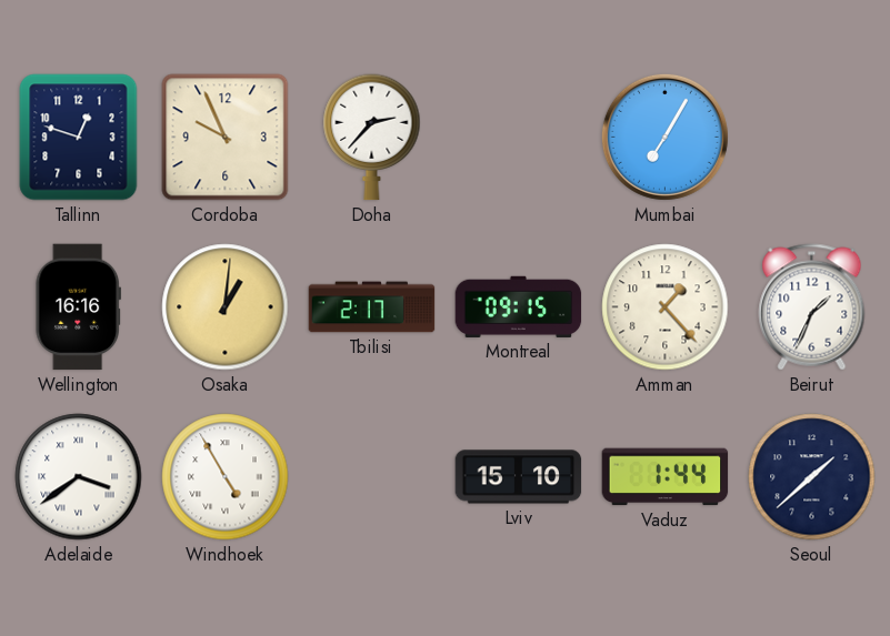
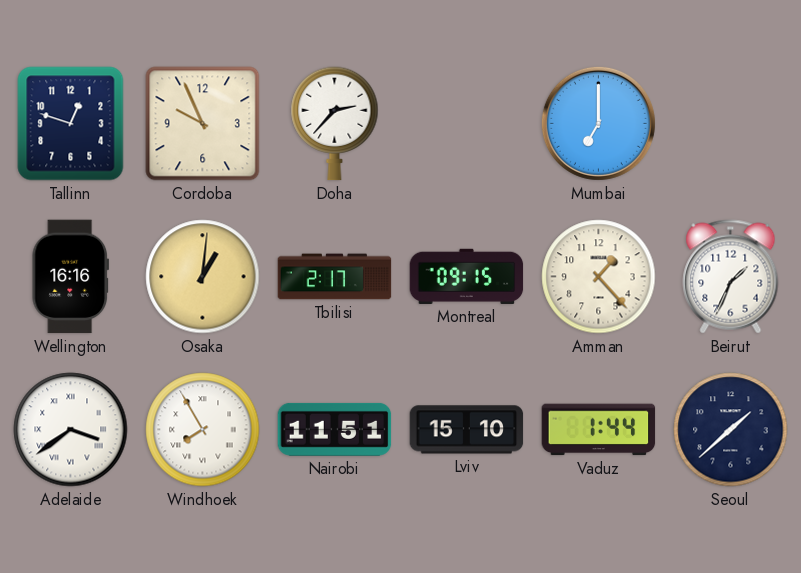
Mumbai: 7:05 -> 7:00 (598, 123)
Windhoek: 4:55 -> 7:55 (203, 430)
Nairobi: none -> 11:51 (335, 429)
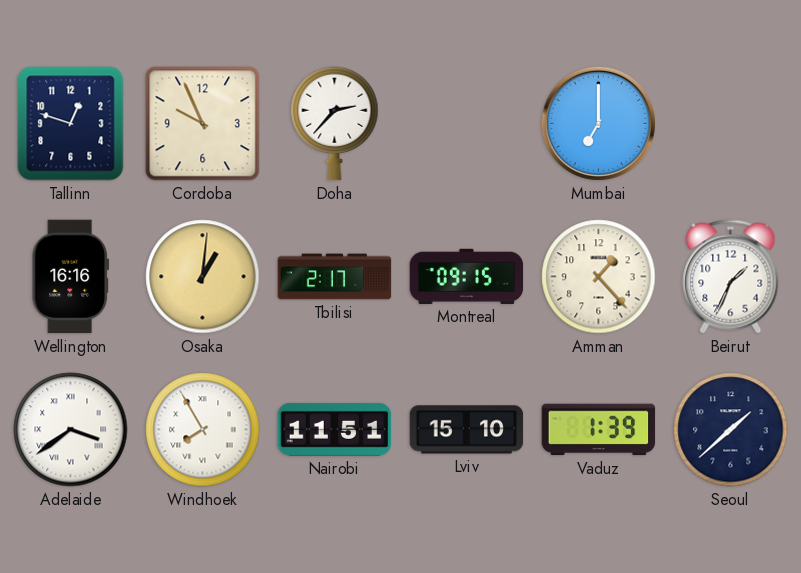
Vaduz: 1:44 -> 1:39 (599, 430)
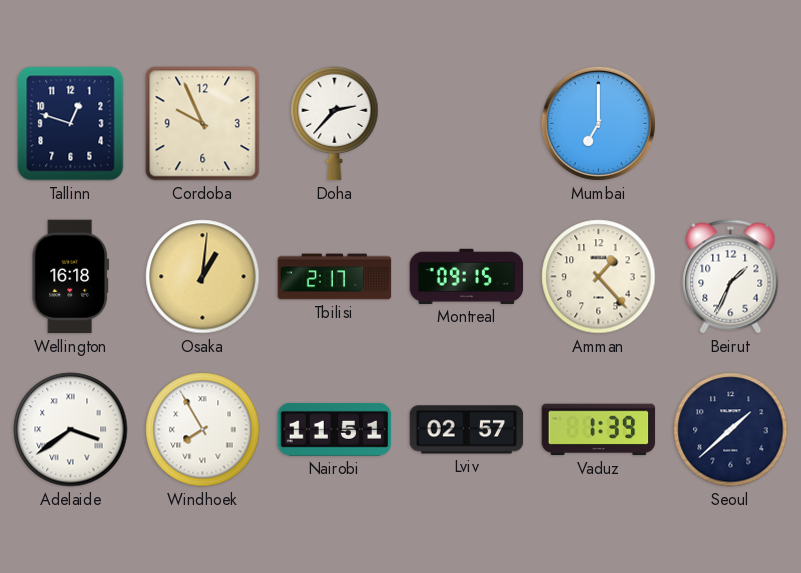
Wellington: 16:16 -> 16:18 (70, 277)
Lviv: 15:10 -> 02:57 (467, 430)
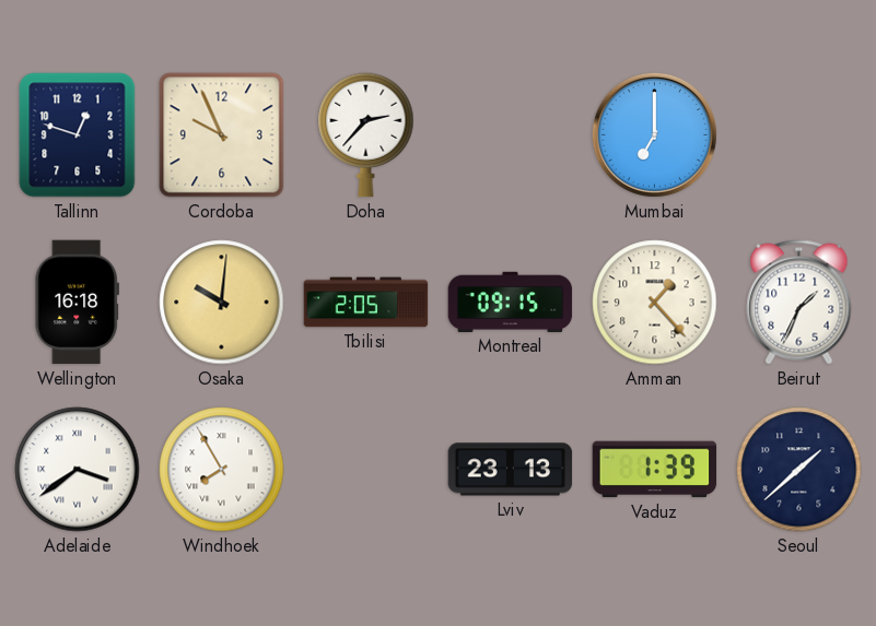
Osaka: 1:01 -> 10:01 (222, 303)
Tbilisi: 2:17 -> 2:05 (366, 303)
Nairobi: 11:51 -> none (335, 429)
Lviv: 02:57 -> 23:13 (511, 470)
